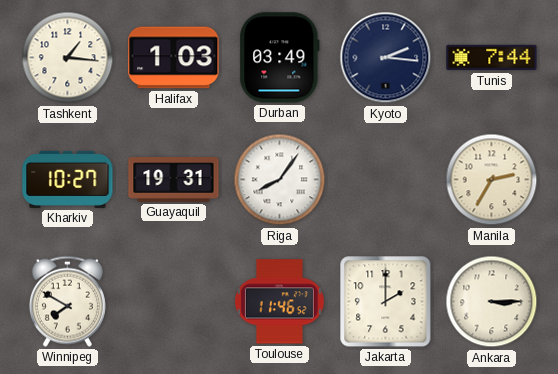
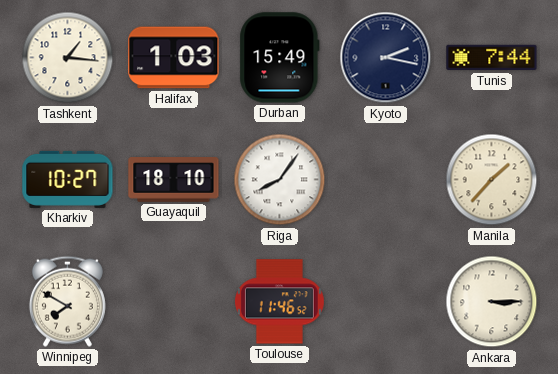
Durban: 03:49 -> 15:49 (280, 58)
Kyoto: 2:16 -> 2:17 (386, 58)
Guayaquil: 19:31 -> 18:10 (174, 180)
Manila: 2:35 -> 1:37 (492, 180)
Jakarta: 2:00 -> none (386, 302)
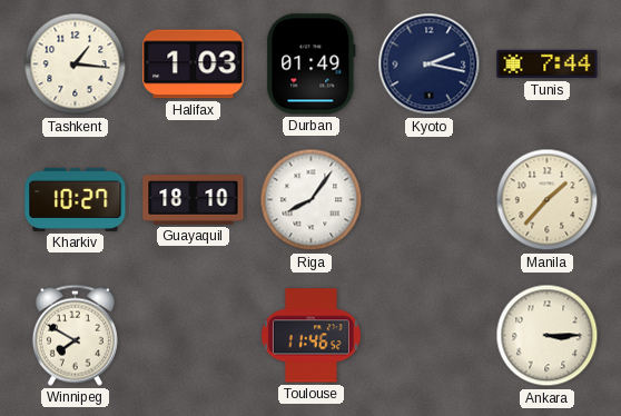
Durban: 15:49 -> 01:49 (312, 65)
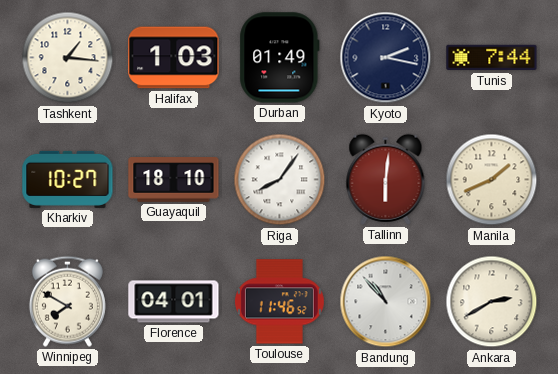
Tallinn: none -> 6:01 (386, 179)
Manila: 1:37 -> 1:41 (492, 180)
Florence: none -> 04:01 (174, 302)
Bandung: none -> 10:53 (386, 302)
Ankara: 3:15 -> 2:40 (492, 302)
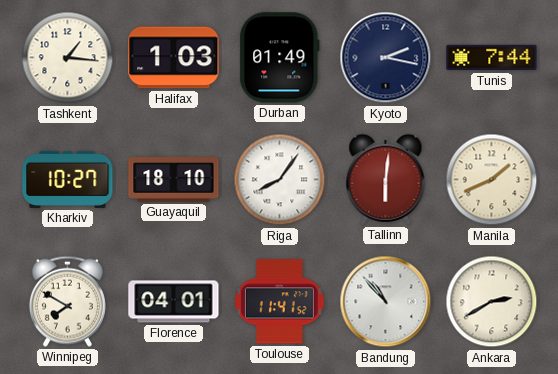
Toulouse: 11:46 -> 11:41 (279, 302)
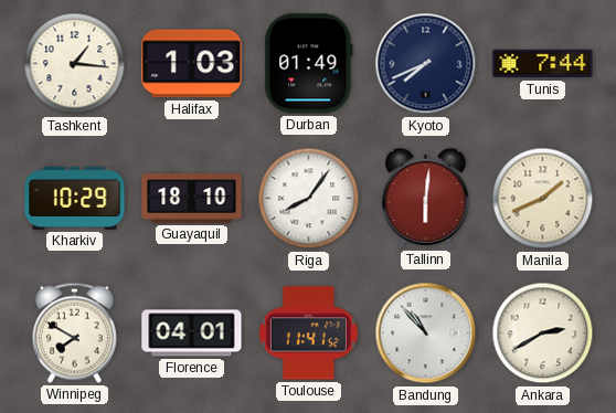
Kyoto: 2:17 -> 7:41 (426, 64)
Kharkiv: 10:27 -> 10:29 (75, 198)
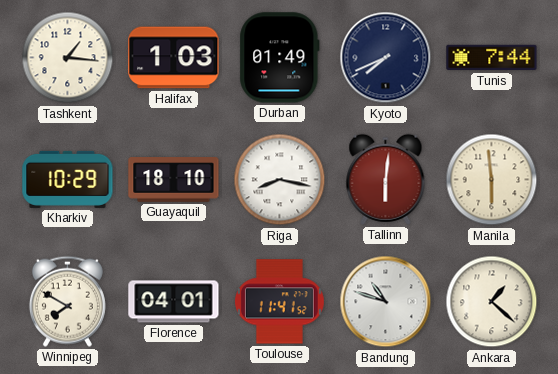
Riga: 8:06 -> 8:17 (280, 180)
Manila: 1:41 -> 5:59 (492, 180)
Bandung: 10:53 -> 10:48 (386, 302)
Ankara: 2:40 -> 1:22 (492, 302)
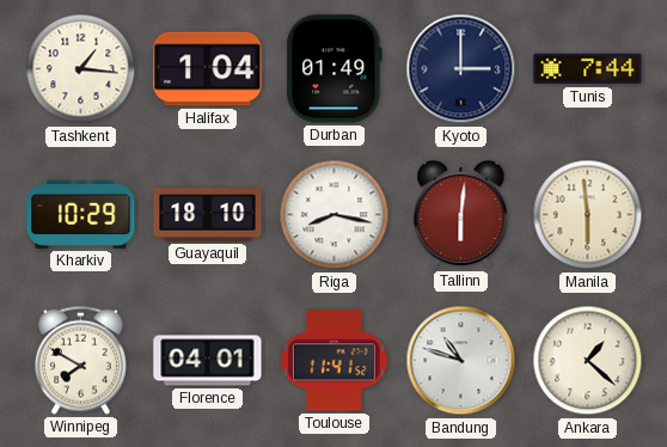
Halifax: 1:03 -> 1:04 (208, 69)
Kyoto: 7:41 -> 3:00 (461, 69)
